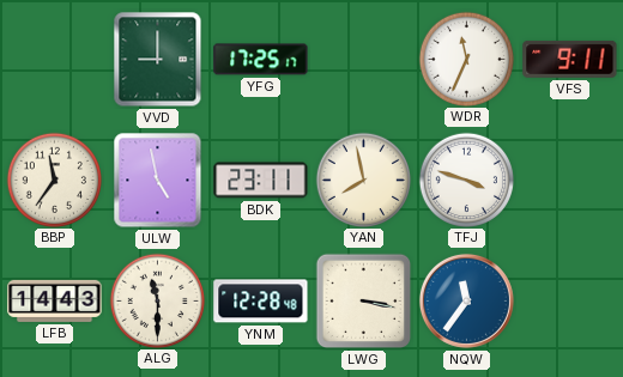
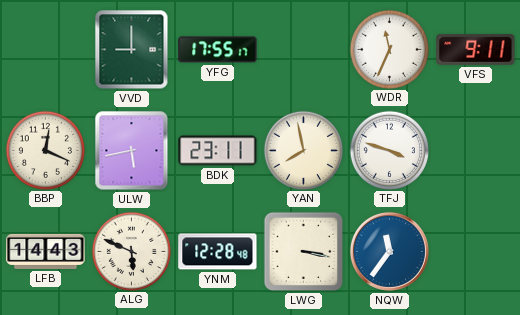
YFG: 17:25 -> 17:55 (218, 50)
BBP: 11:36 -> 12:19 (45, 150)
ULW: 4:58 -> 5:43 (132, 151)
ALG: 11:30 -> 5:49 (131, 251)
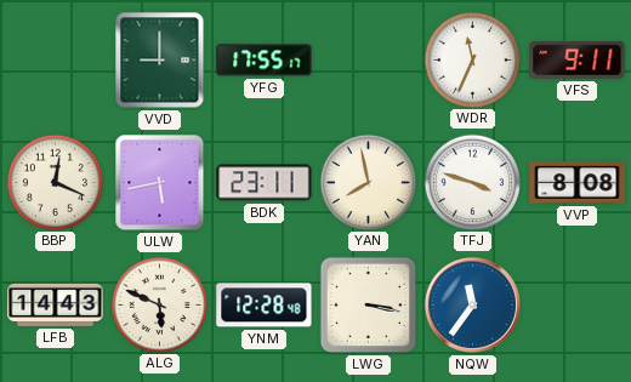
VVP: none -> 8:08 (578, 183)
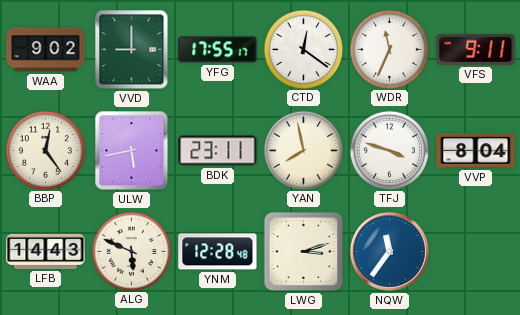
WAA: none -> 9:02 (46, 50)
CTD: none -> 12:21 (303, 49)
BBP: 12:19 -> 12:24 (45, 150)
VVP: 8:08 -> 8:04 (476, 151)
LWG: 3:17 -> 3:12 (304, 252)
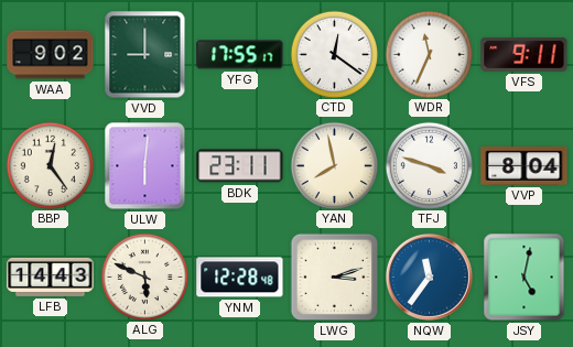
ULW: 5:43 -> 6:01 (145, 166)
JSY: none -> 5:02 (525, 278)
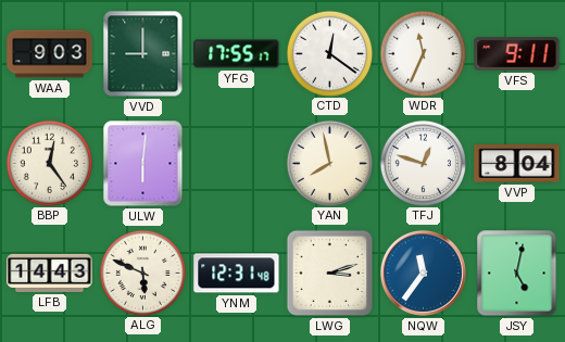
WAA: 9:02 -> 9:03 (50, 54)
BDK: 23:11 -> none (240, 166)
TFJ: 3:48 -> 12:48 (423, 163)
YNM: 12:28 -> 12:31 (237, 274)
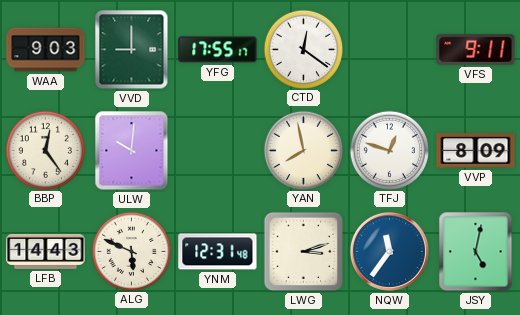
WDR: 11:34 -> none (423, 53)
ULW: 6:01 -> 10:01 (132, 151)
VVP: 8:04 -> 8:09 (476, 151)
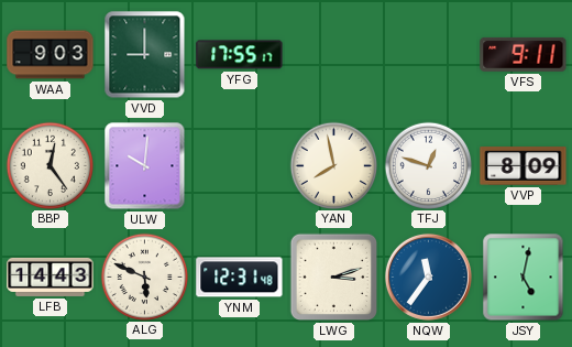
CTD: 12:21 -> none (303, 49)
